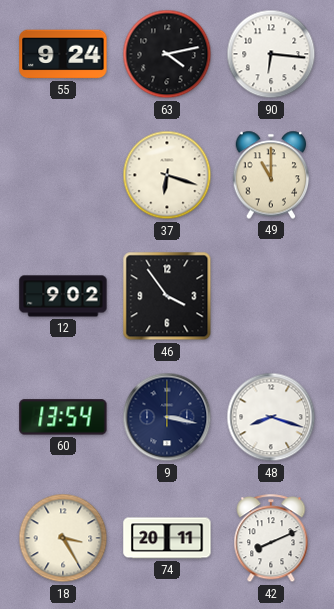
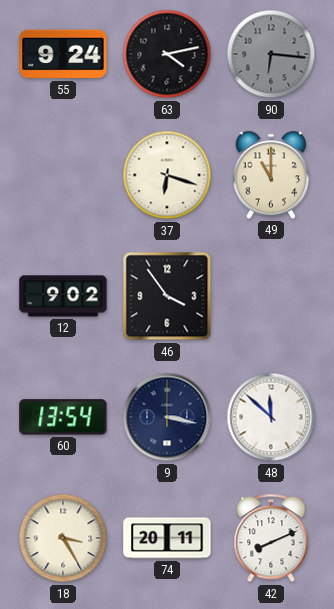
90 dial: white -> grey (271, 54)
48: 8:18 -> 11:52 (271, 417)
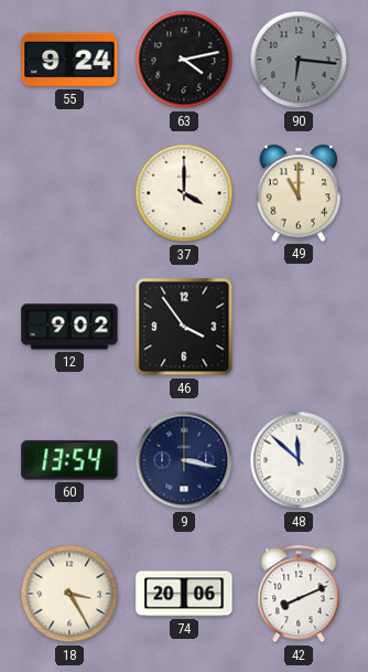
37: 6:18 -> 4:00 (184, 193)
74: 20:11 -> 20:06 (184, 594)
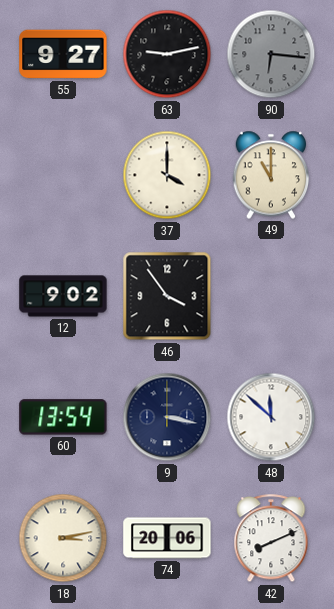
55: 9:24 -> 9:27 (63, 54)
63: 4:13 -> 9:13 (167, 54)
18: 3:25 -> 3:13 (63, 538)
